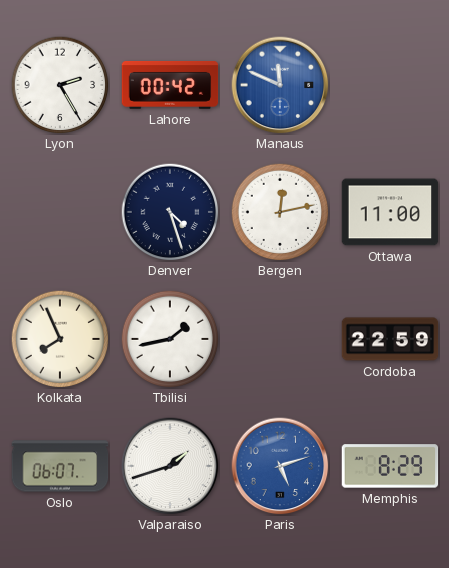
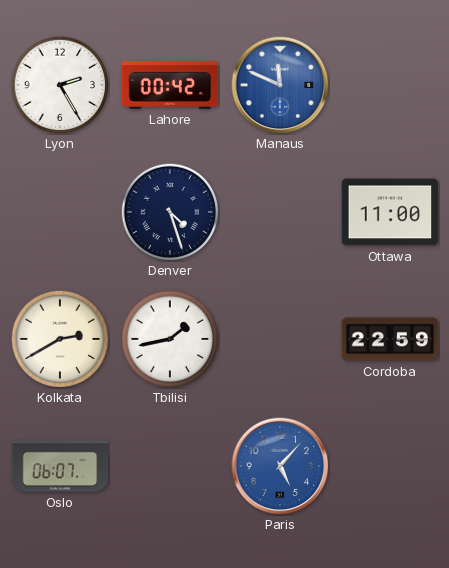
Bergen: 12:13 -> none (280, 212)
Kolkata: 7:56 -> 2:40 (60, 339)
Valparaiso: 1:42 -> none (170, 466)
Paris: 5:12 -> 5:07 (280, 466)
Memphis: 8:29 -> none (390, 466)
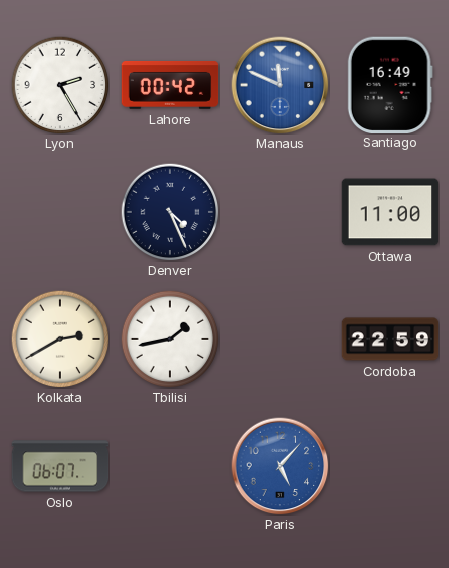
Santiago: none -> 16:49 (390, 84)
Denver: 4:27 -> 4:26 (170, 212)
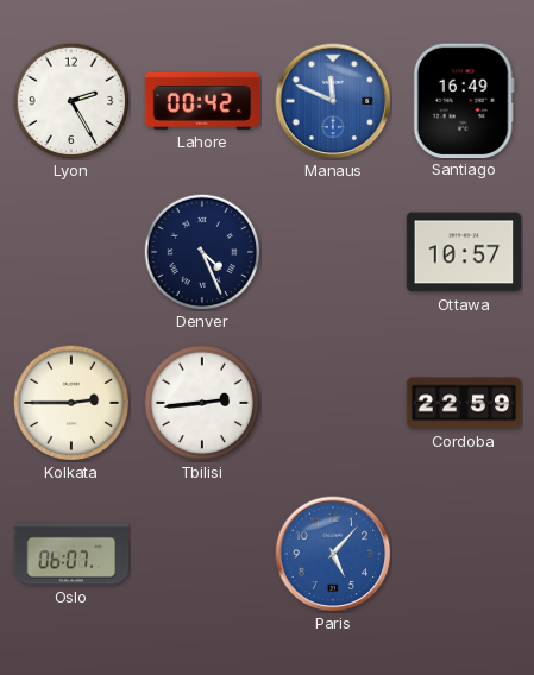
Ottawa: 11:00 -> 10:57 (464, 252)
Kolkata: 2:40 -> 2:45 (71, 403)
Tbilisi: 1:43 -> 2:44 (202, 403)
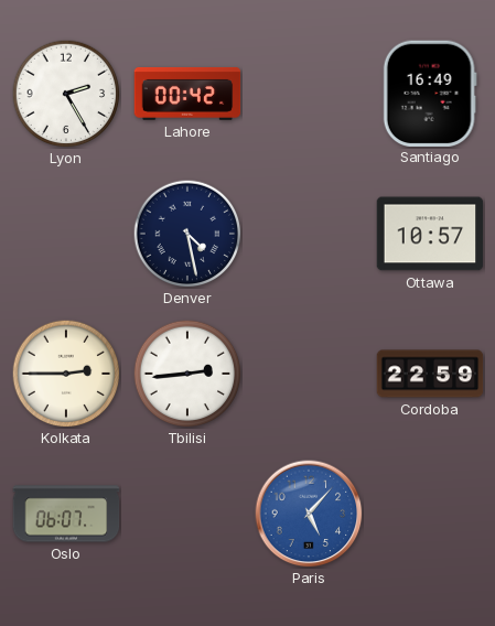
Manaus: 11:49 -> none (333, 101)
Denver: 4:26 -> 4:28 (187, 234)
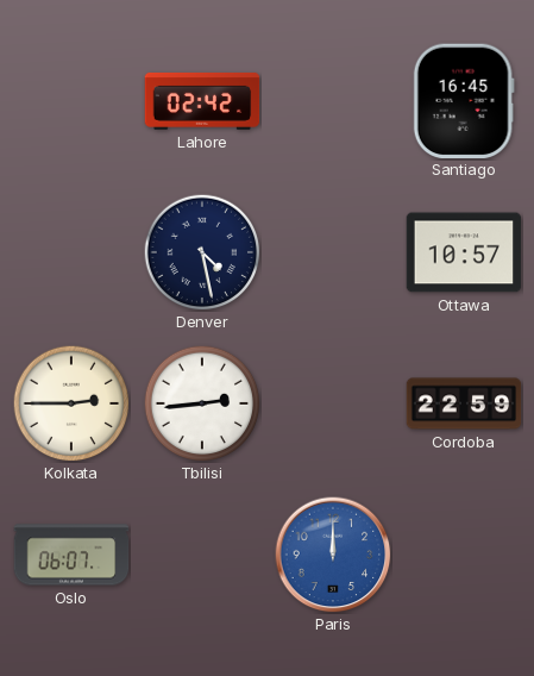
Lyon: 2:25 -> none (66, 94)
Lahore: 00:42 -> 02:42 (202, 101)
Santiago: 16:49 -> 16:45 (464, 100)
Paris: 5:07 -> 12:00 (333, 555)
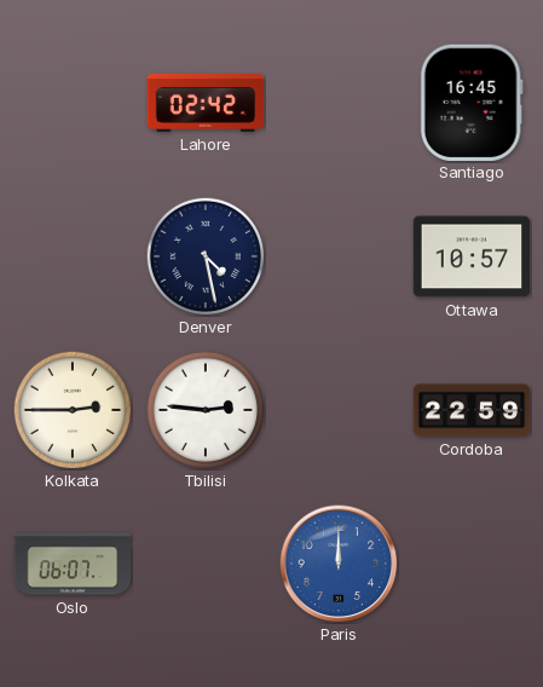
Tbilisi: 2:44 -> 2:46 (206, 410)
